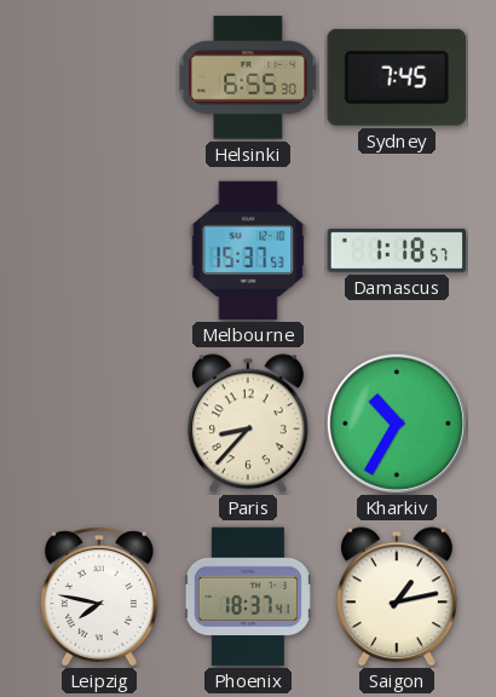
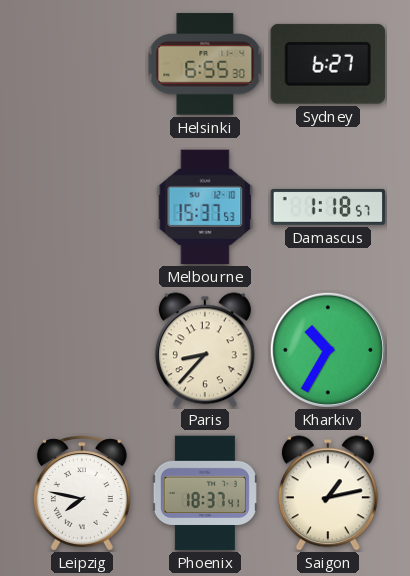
Sydney: 7:45 -> 6:27 (328, 64)
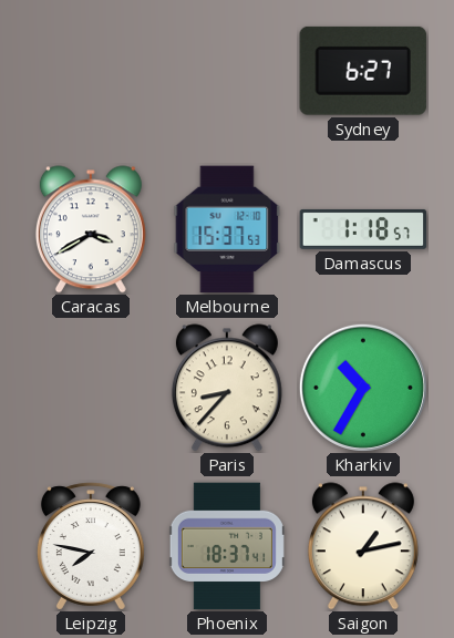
Helsinki: 6:55 -> none (205, 64)
Caracas: none -> 3:40 (91, 229)
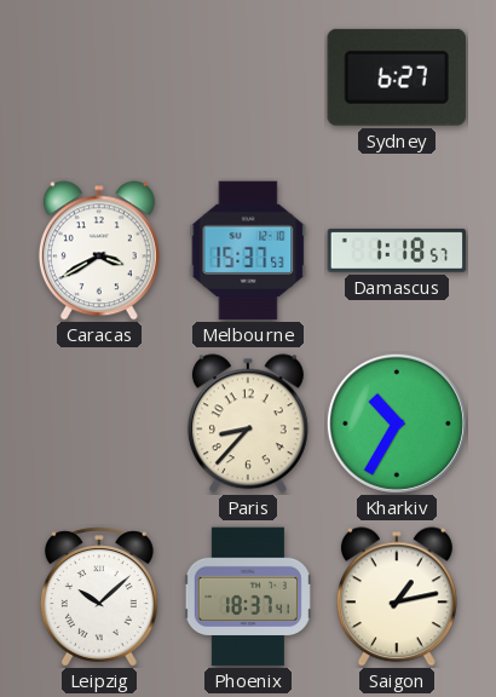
Leipzig: 7:47 -> 10:08 (99, 597)
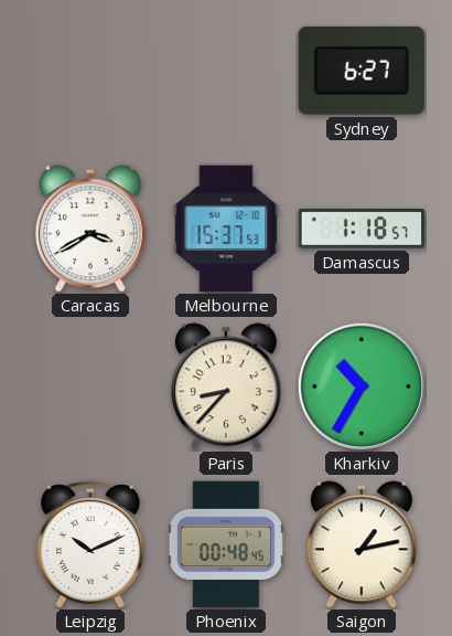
Leipzig: 10:08 -> 10:11 (90, 544)
Phoenix: 18:37 -> 00:48 (226, 544)
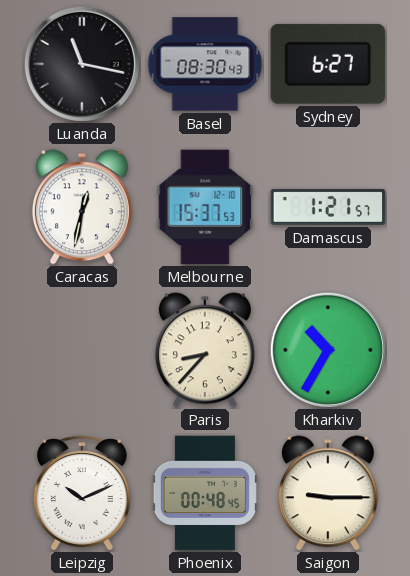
Luanda: none -> 11:17 (82, 64)
Basel: none -> 08:30 (205, 64)
Caracas: 3:40 -> 12:32 (82, 207)
Damascus: 1:18 -> 1:21 (328, 207)
Saigon: 1:13 -> 9:15 (328, 493)
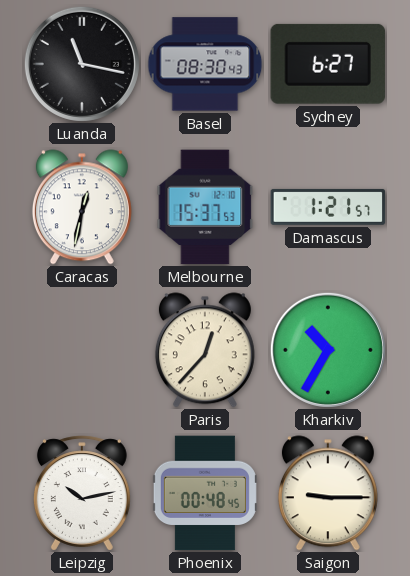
Paris: 8:37 -> 12:37 (205, 350)
Leipzig: 10:11 -> 10:13 (82, 493)
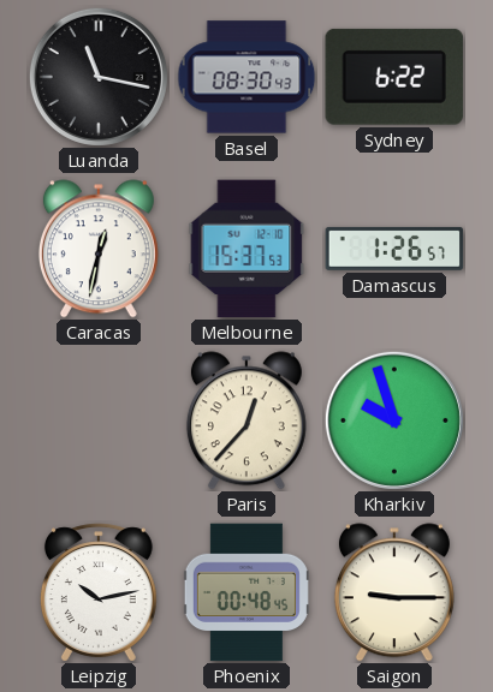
Sydney: 6:27 -> 6:22 (394, 77)
Damascus: 1:21 -> 1:26 (394, 249)
Kharkiv: 10:35 -> 9:57 (394, 420)
